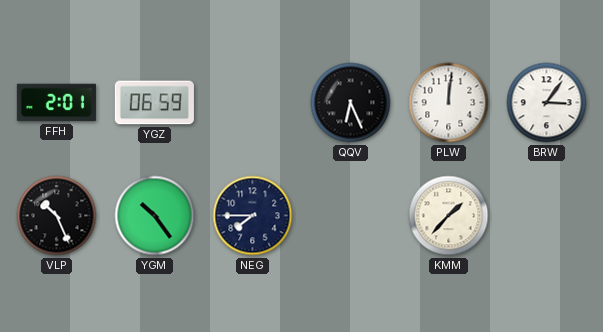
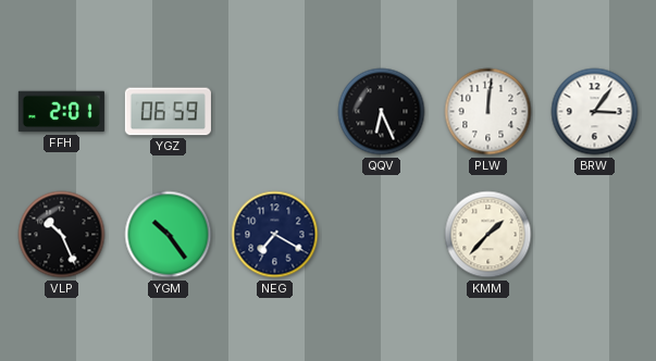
NEG: 7:45 -> 7:20 (275, 235)
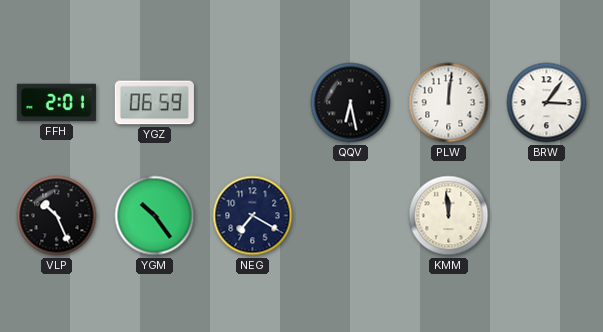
QQV: 6:26 -> 6:28 (351, 103)
KMM: 1:37 -> 11:59 (449, 216)
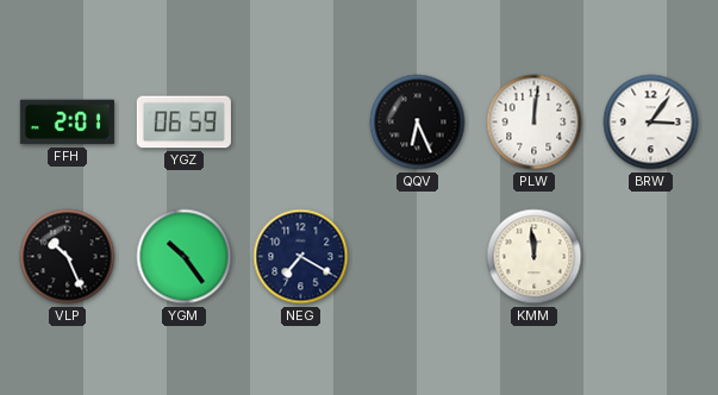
QQV: 6:28 -> 6:26 (418, 123)
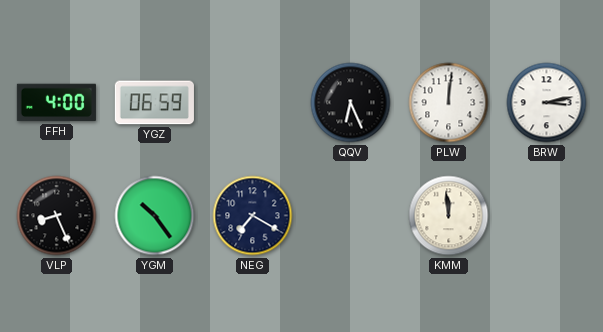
FFH: 2:01 -> 4:00 (56, 103)
BRW: 3:06 -> 3:13 (547, 103)
VLP: 10:26 -> 8:26 (57, 216)
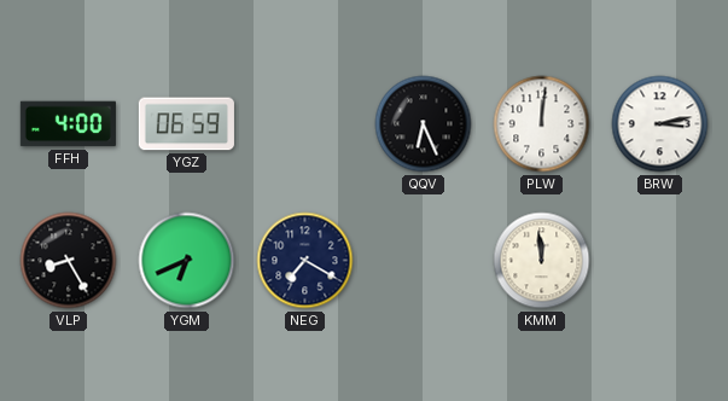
VLP: 8:26 -> 8:25 (69, 261)
YGM: 10:24 -> 6:41 (187, 261)
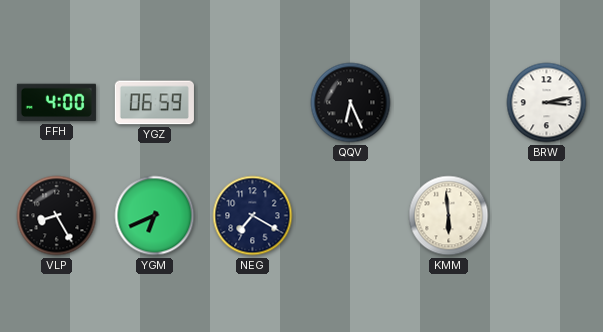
PLW: 12:01 -> none (542, 124)
KMM: 11:59 -> 5:59 (449, 216)
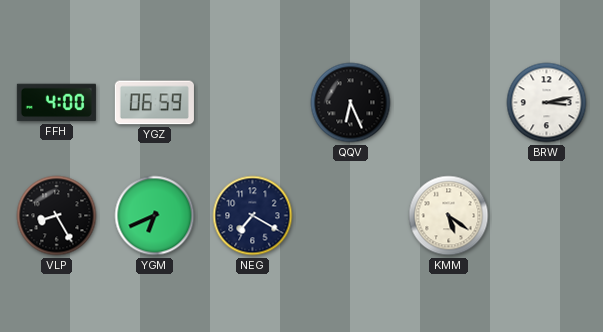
KMM: 5:59 -> 5:21 (449, 216)
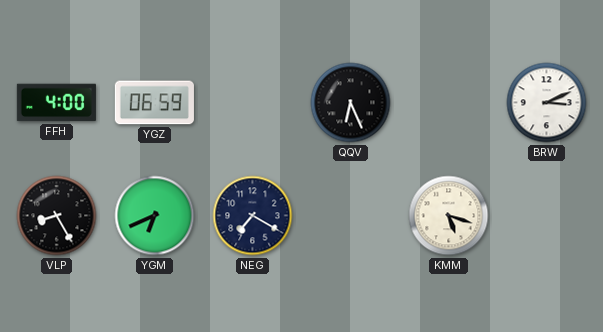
BRW: 3:13 -> 3:11 (547, 103)
KMM: 5:21 -> 5:18 (449, 216)
